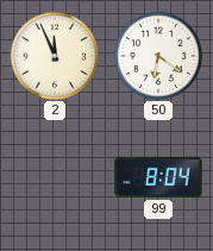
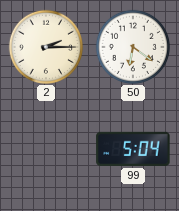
2: 11:56 -> 2:15 (45, 46)
99: 8:04 -> 5:04 (133, 149)
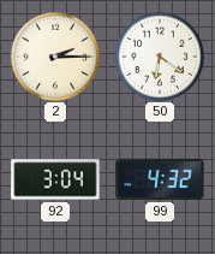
92: none -> 3:04 (55, 179)
99: 5:04 -> 4:32 (160, 179)
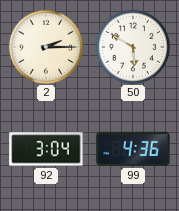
50: 6:21 -> 5:50 (132, 46)
99: 4:32 -> 4:36 (133, 149)
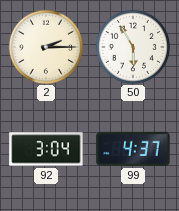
50: 5:50 -> 5:55 (132, 46)
99: 4:36 -> 4:37 (133, 149)
